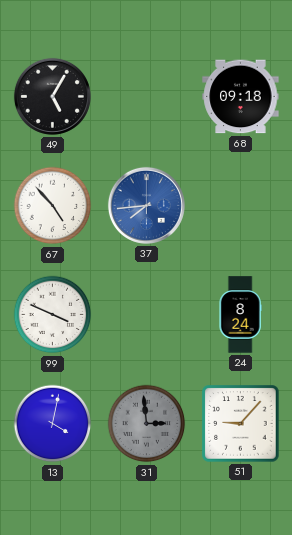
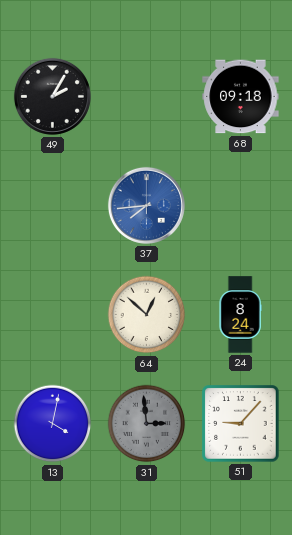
49: 5:05 -> 2:05 (52, 96)
67: 4:53 -> none (53, 206)
99: 3:49 -> none (53, 315)
64: none -> 12:52 (147, 315)
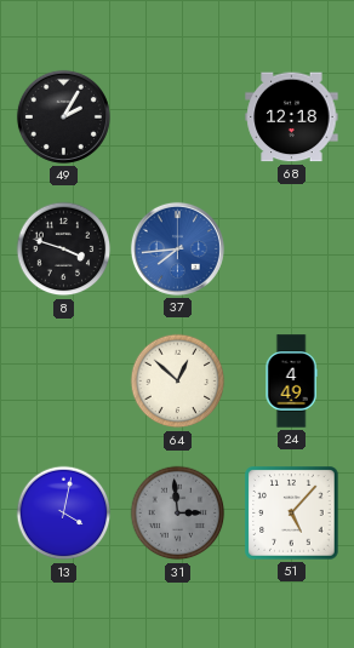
68: 09:18 -> 12:18 (292, 117)
8: none -> 3:48 (64, 250)
24: 8:24 -> 4:49 (291, 382)
51: 9:07 -> 5:07 (292, 514)
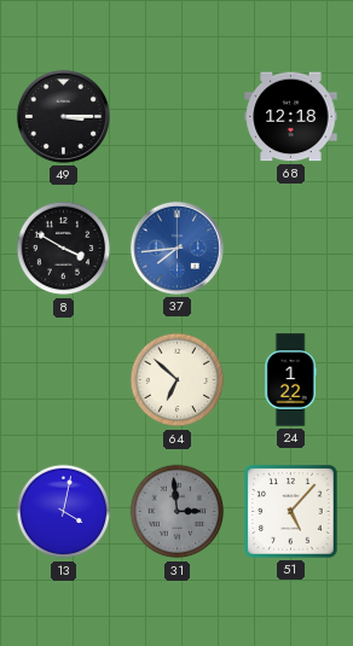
49: 2:05 -> 3:15 (63, 116)
8: 3:48 -> 3:50 (64, 249)
64: 12:52 -> 6:52 (178, 380)
24: 4:49 -> 1:22 (290, 380)
